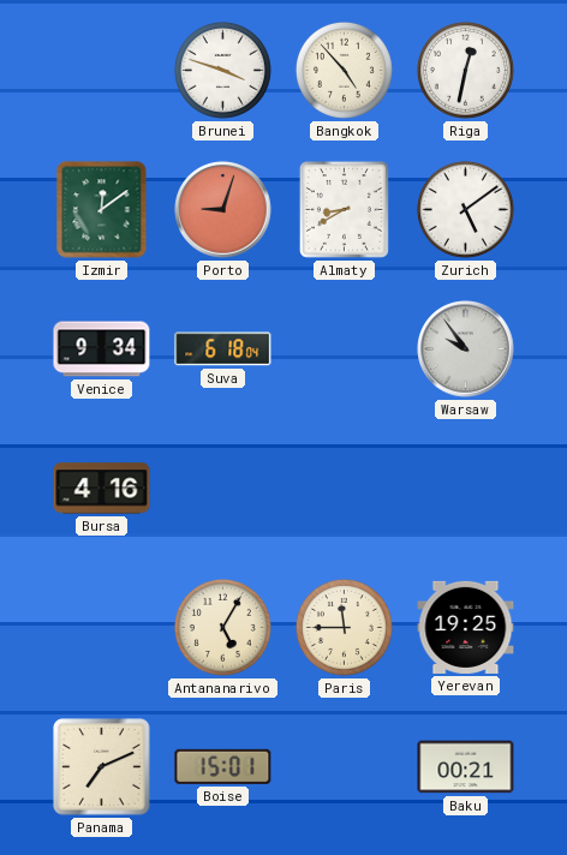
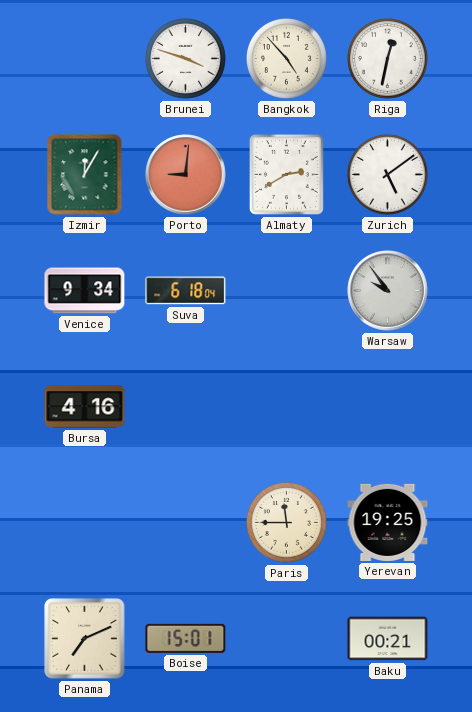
Izmir: 12:09 -> 12:05 (85, 175)
Porto: 9:03 -> 9:01 (186, 175)
Almaty: 8:40 -> 2:40 (286, 174)
Antananarivo: 5:05 -> none (222, 627)
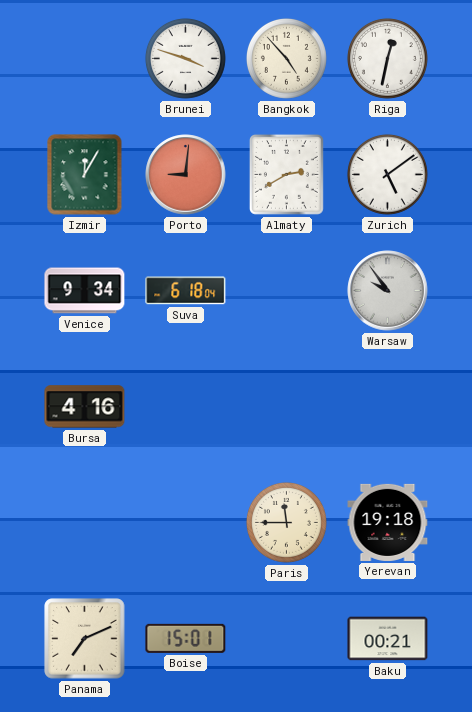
Yerevan: 19:25 -> 19:18 (388, 522)
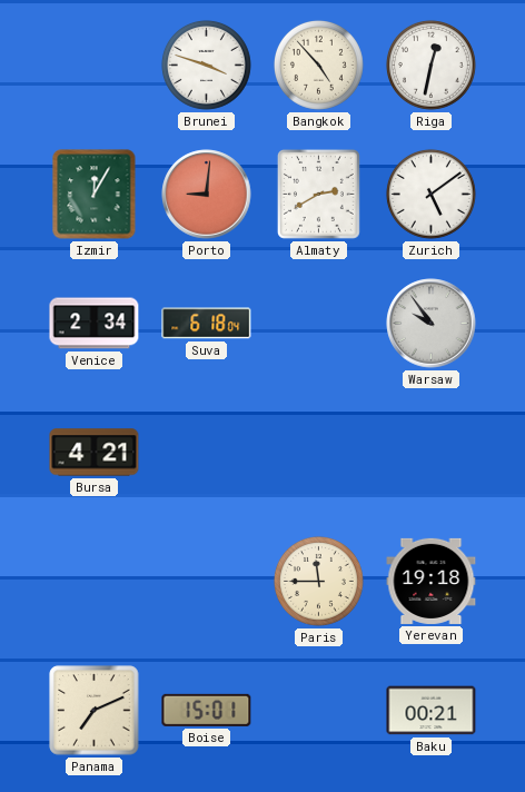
Venice: 9:34 -> 2:34 (95, 324)
Bursa: 4:16 -> 4:21 (95, 453)
